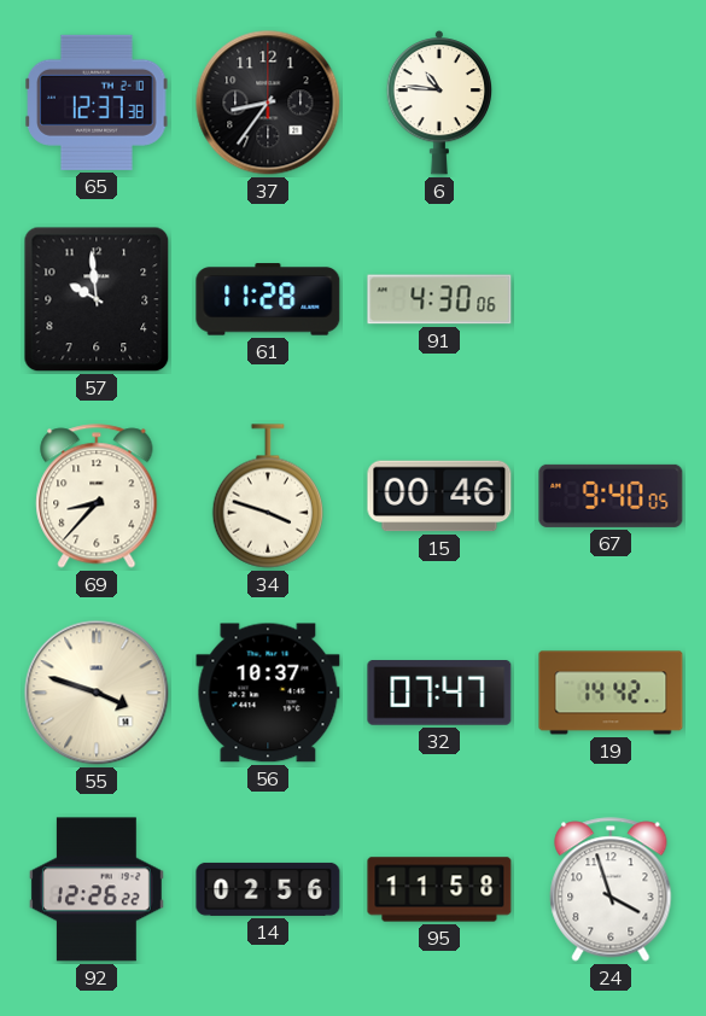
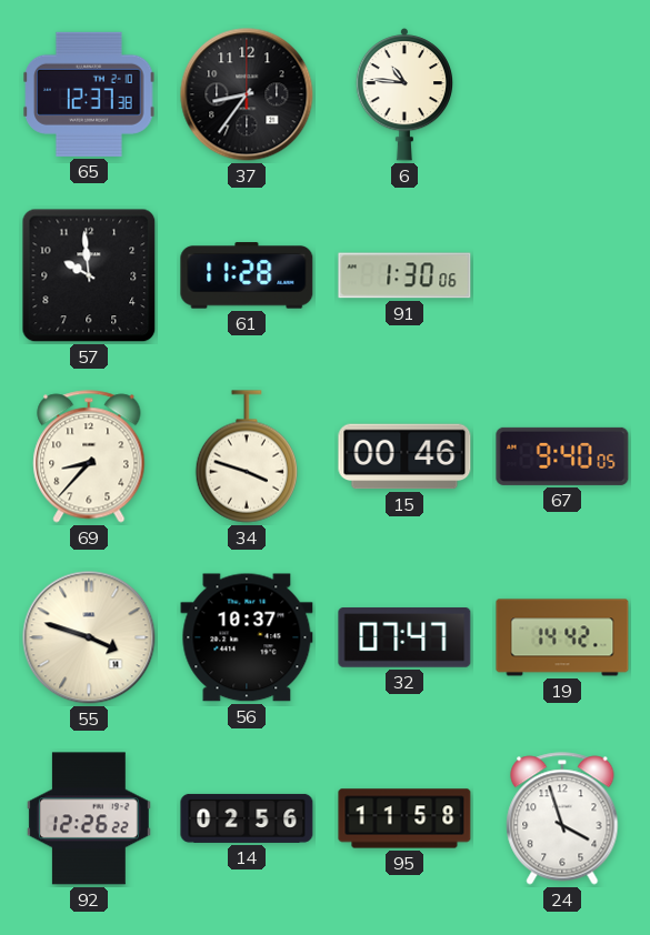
91: 4:30 -> 1:30 (404, 275)
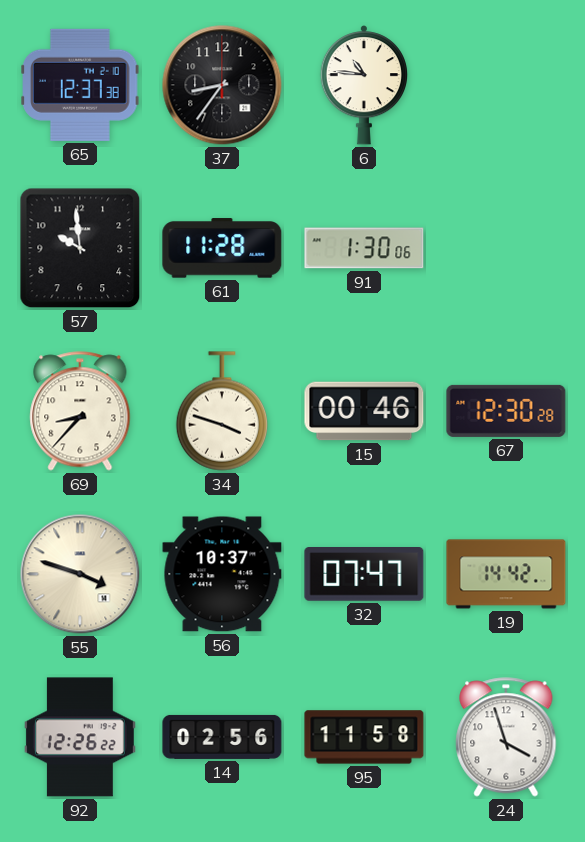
67: 9:40 -> 12:30 (506, 411)
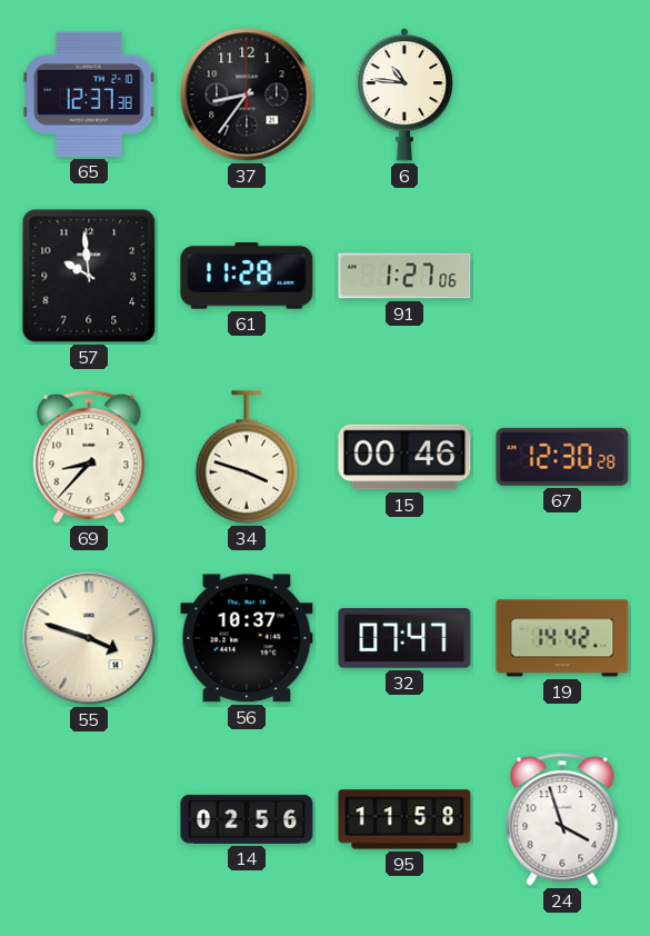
91: 1:30 -> 1:27 (404, 276)
92: 12:26 -> none (80, 737)
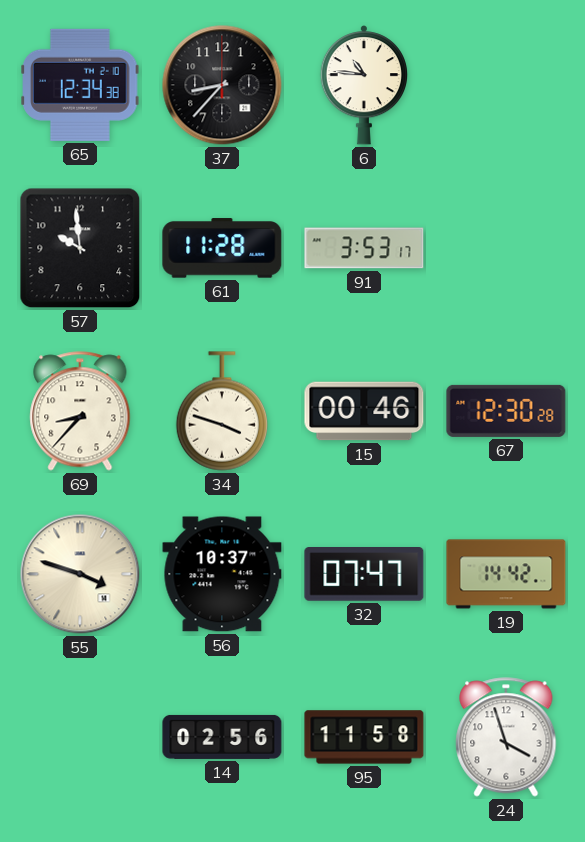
65: 12:37 -> 12:34 (80, 85)
37: 8:36 -> 8:37 (222, 85)
91: 1:27 -> 3:53 (364, 248)
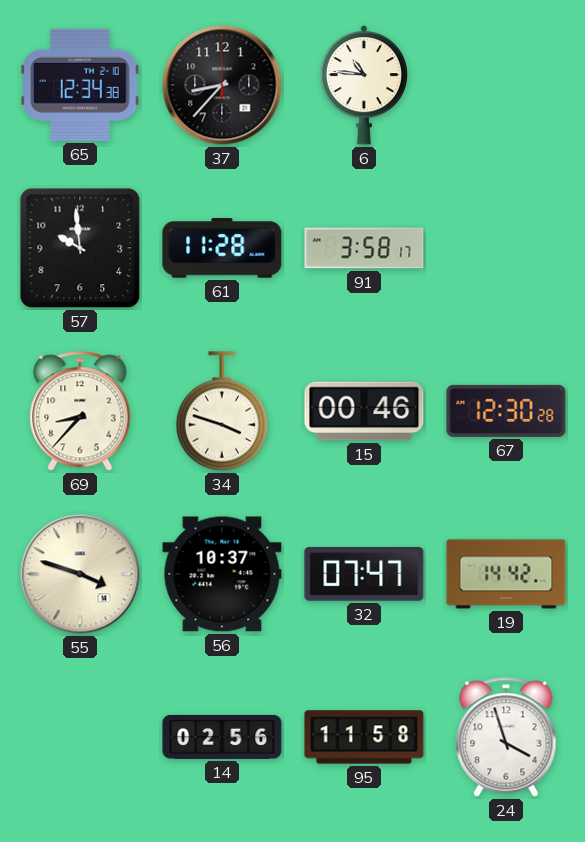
91: 3:53 -> 3:58 (364, 248)
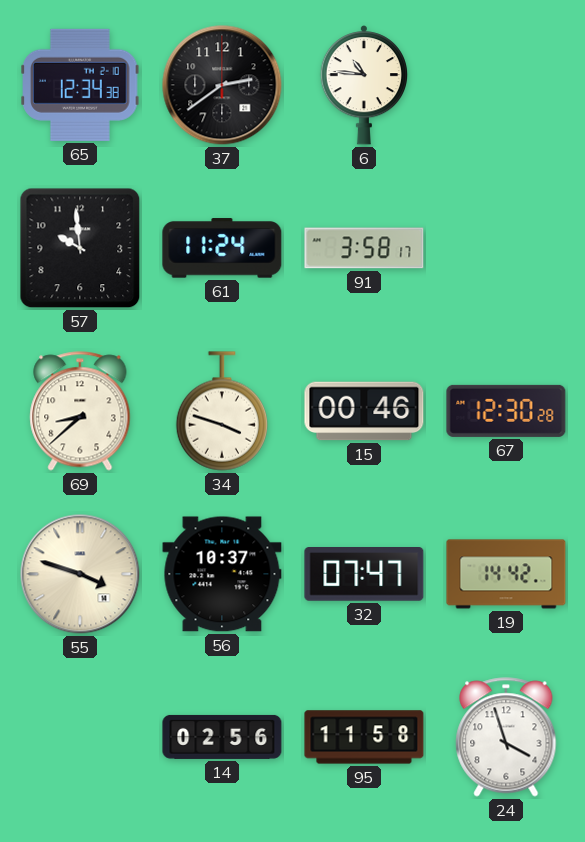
37: 8:37 -> 2:39 (222, 85)
61: 11:28 -> 11:24 (222, 248)
69: 8:37 -> 8:38 (80, 411)
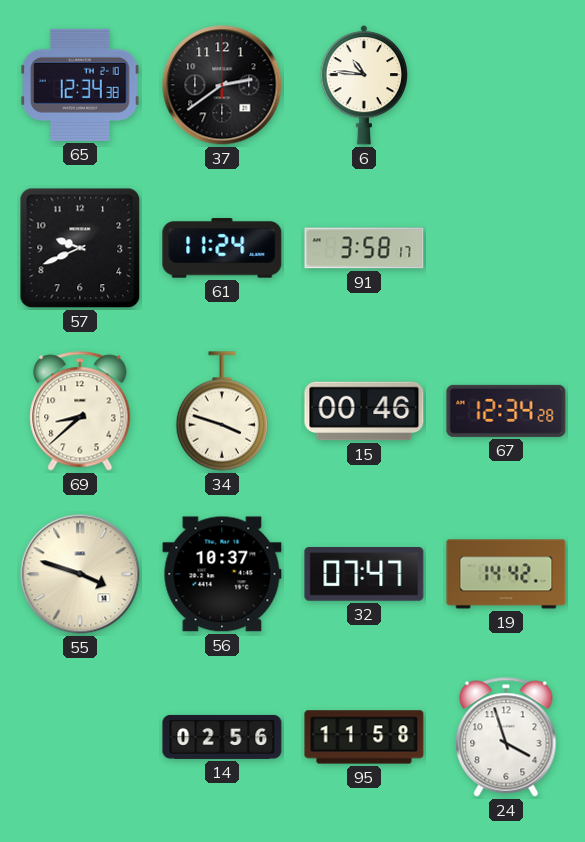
57: 9:59 -> 9:41 (80, 248)
67: 12:30 -> 12:34 (506, 411)
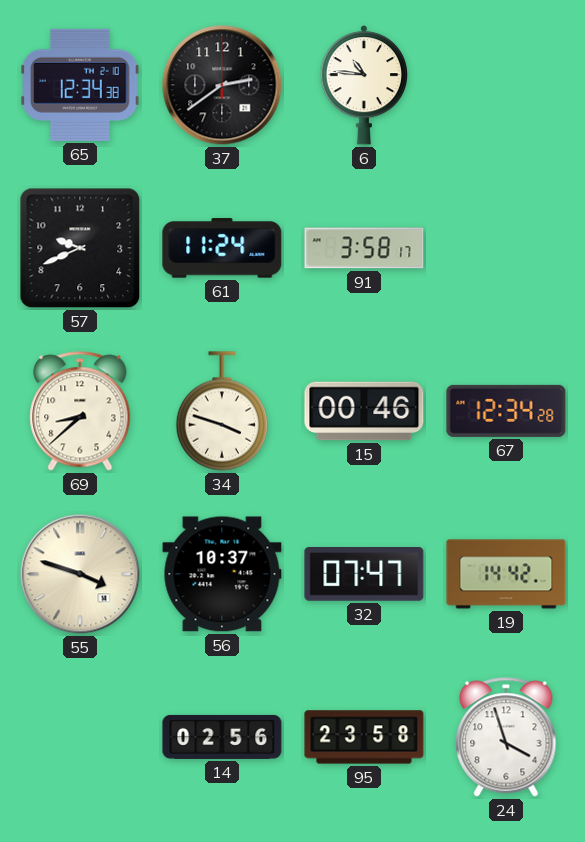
95: 11:58 -> 23:58 (364, 737)
